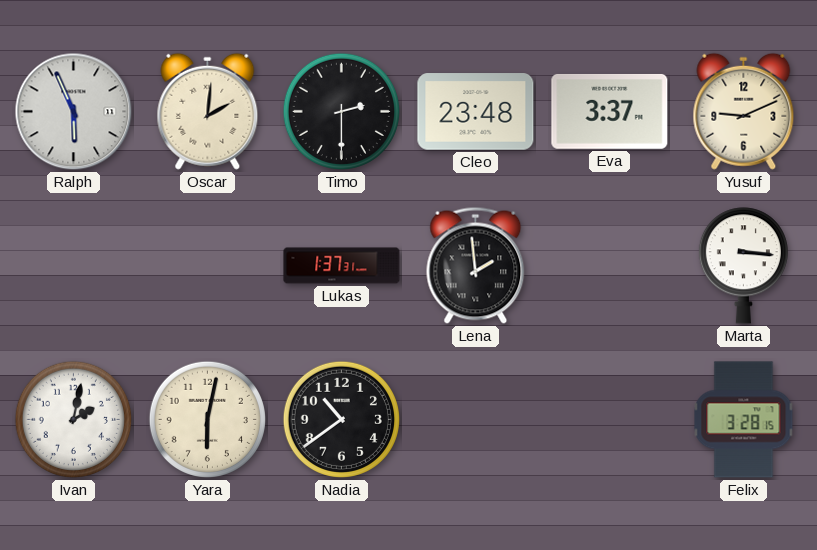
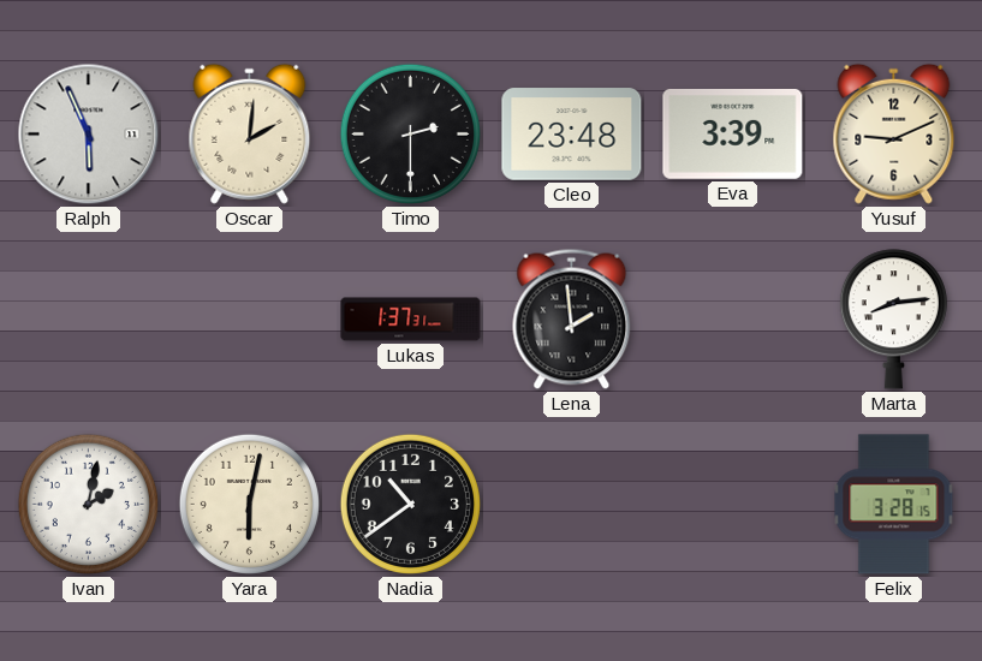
Eva: 3:37 -> 3:39 (733, 133)
Marta: 3:16 -> 8:14 (893, 320)
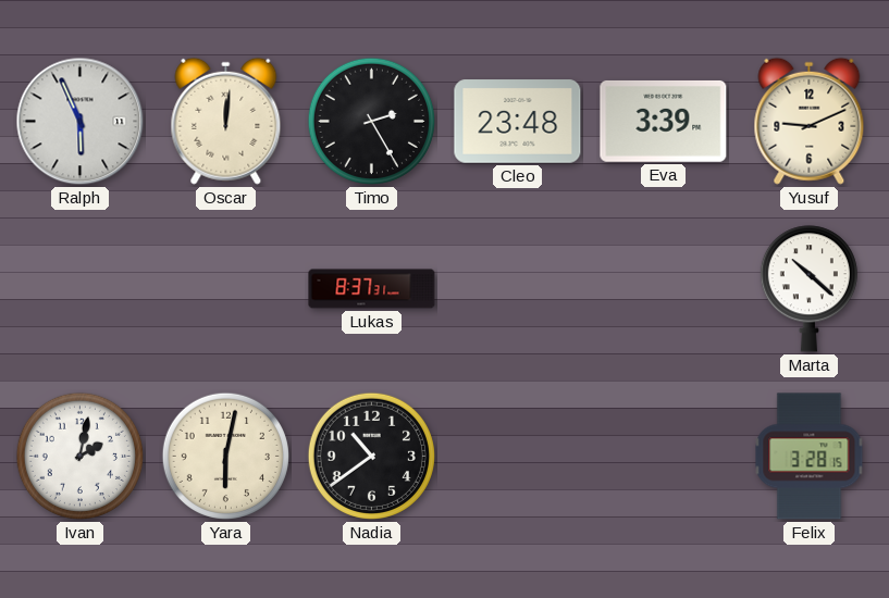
Oscar: 2:01 -> 12:01 (226, 121)
Timo: 2:30 -> 2:25 (371, 121)
Lukas: 1:37 -> 8:37 (372, 289)
Lena: 1:59 -> none (572, 318)
Marta: 8:14 -> 10:22 (808, 289)
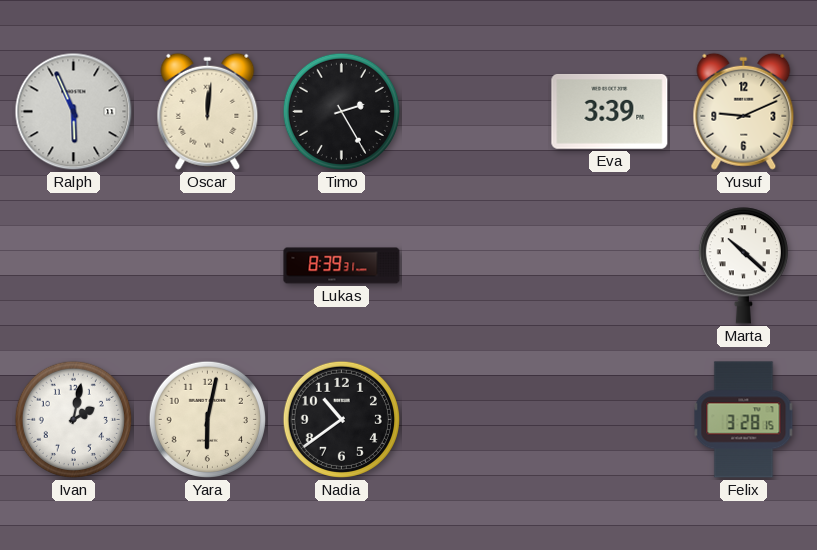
Cleo: 23:48 -> none (518, 122)
Lukas: 8:37 -> 8:39 (342, 266)
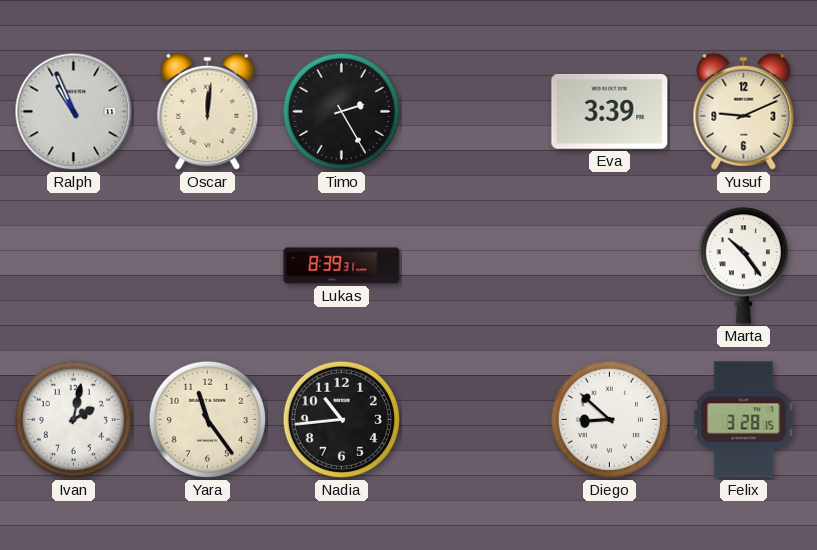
Ralph: 5:56 -> 10:56 (74, 112)
Marta: 10:22 -> 10:24 (743, 266)
Yara: 6:02 -> 11:24 (207, 419)
Nadia: 10:39 -> 10:44 (341, 419)
Diego: none -> 8:52 (609, 419)
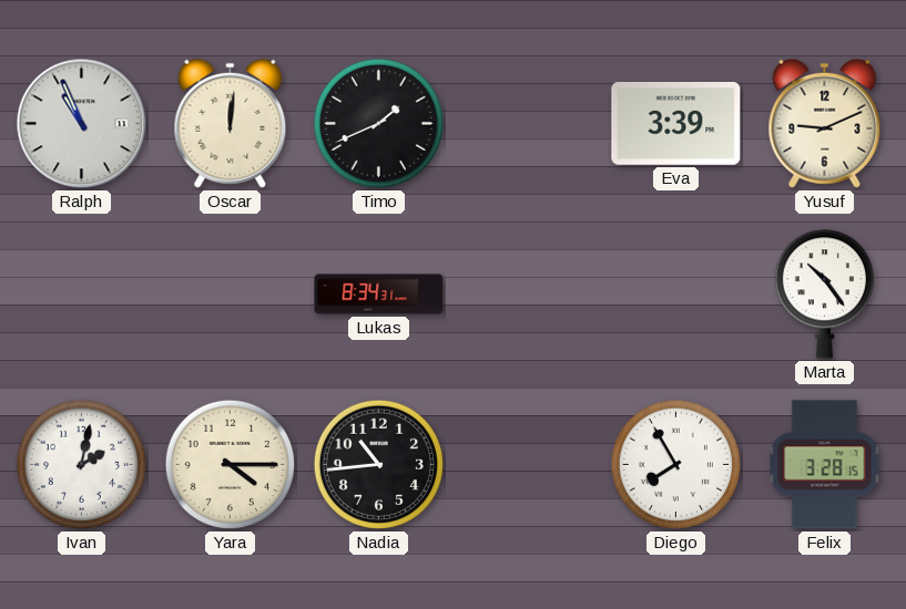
Timo: 2:25 -> 1:41 (378, 123)
Lukas: 8:39 -> 8:34 (379, 295)
Yara: 11:24 -> 4:15 (230, 464)
Diego: 8:52 -> 7:55 (675, 464)
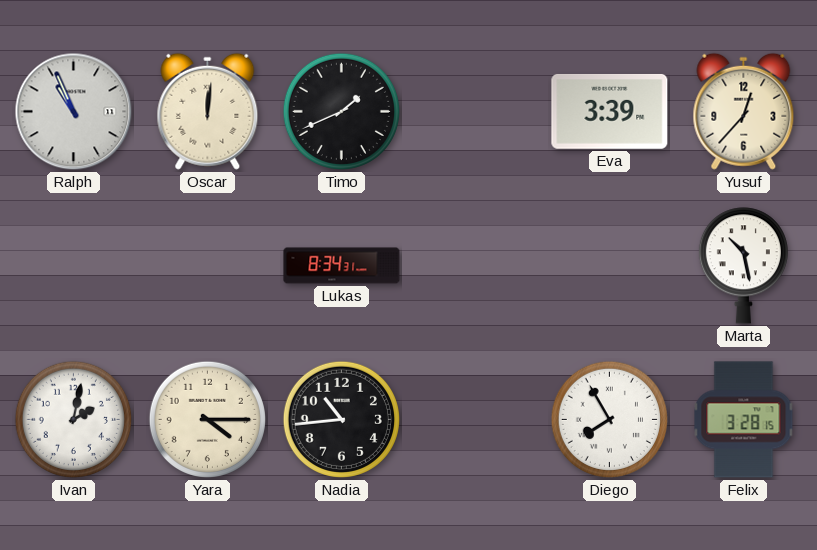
Yusuf: 9:11 -> 12:37 (744, 111)
Marta: 10:24 -> 10:28 (743, 266)
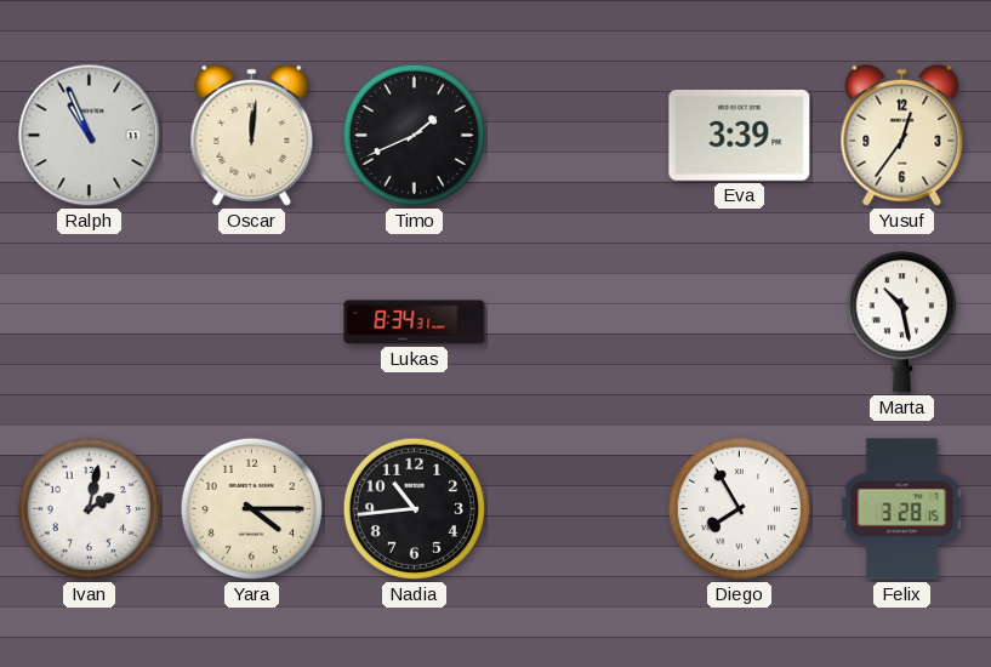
Yusuf: 12:37 -> 12:36 (902, 135)
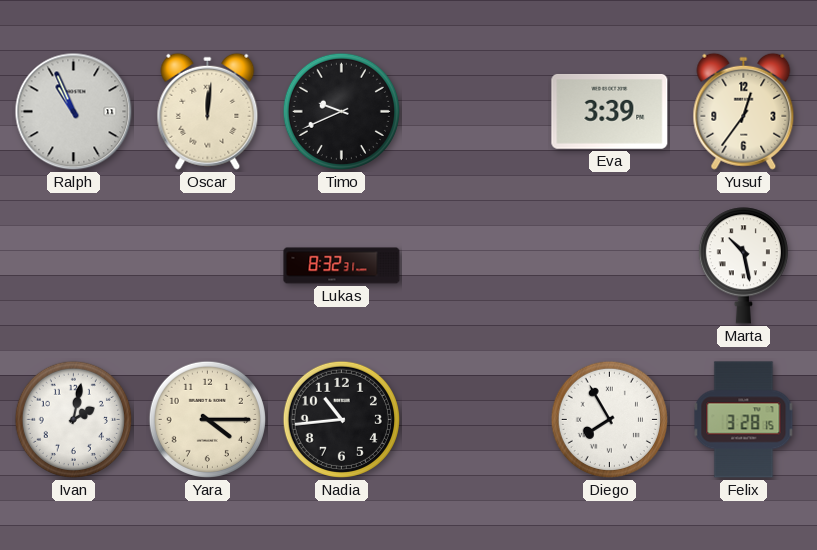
Timo: 1:41 -> 9:41 (341, 111)
Lukas: 8:34 -> 8:32 (342, 266)
